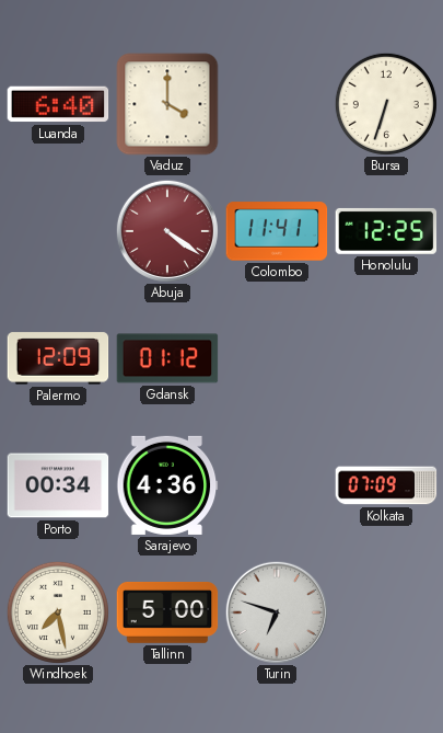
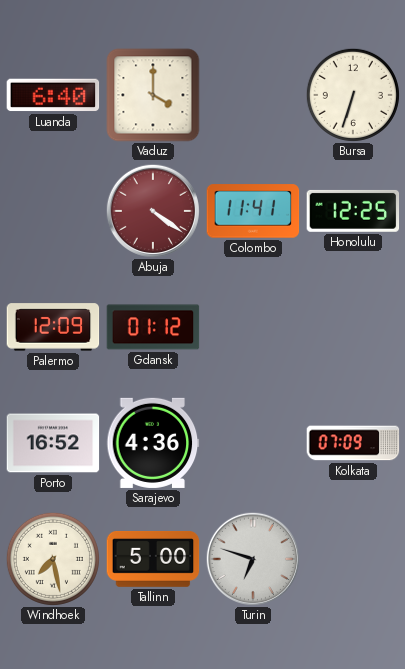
Porto: 00:34 -> 16:52 (53, 443)
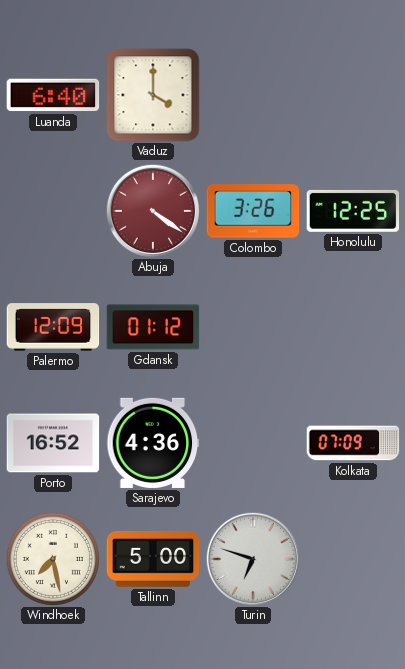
Bursa: 6:33 -> none (353, 95)
Colombo: 11:41 -> 3:26 (253, 211)
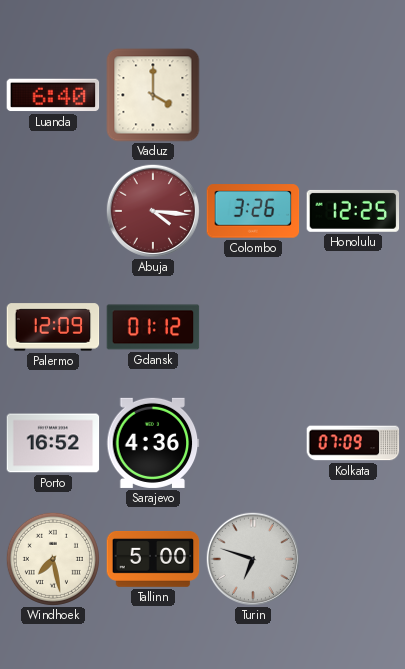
Abuja: 4:21 -> 4:16 (152, 210)
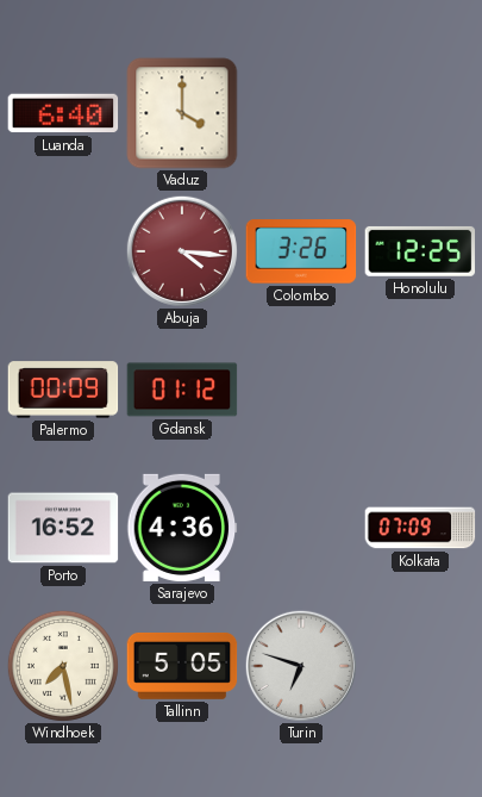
Palermo: 12:09 -> 00:09 (63, 390)
Tallinn: 5:00 -> 5:05 (182, 667)
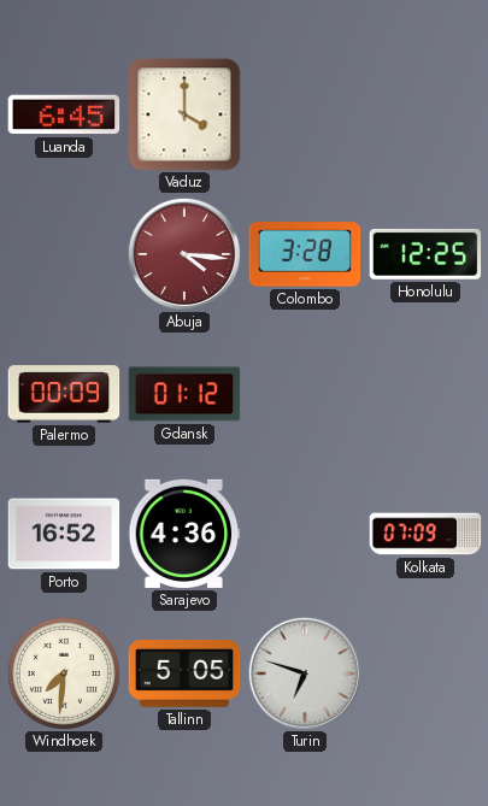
Luanda: 6:40 -> 6:45 (64, 114)
Colombo: 3:26 -> 3:28 (305, 254)
Windhoek: 7:28 -> 7:31 (64, 673)
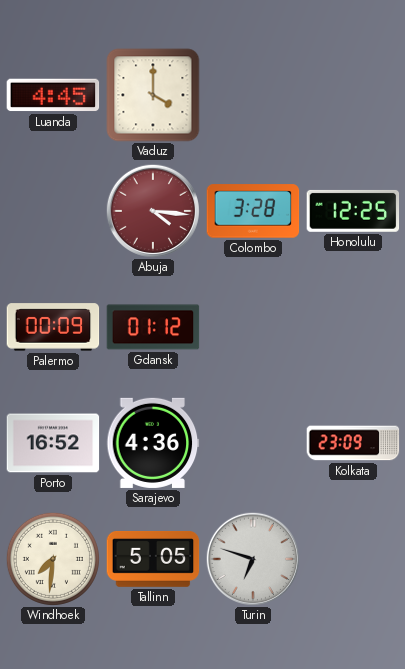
Luanda: 6:45 -> 4:45 (53, 95)
Kolkata: 07:09 -> 23:09 (353, 443)
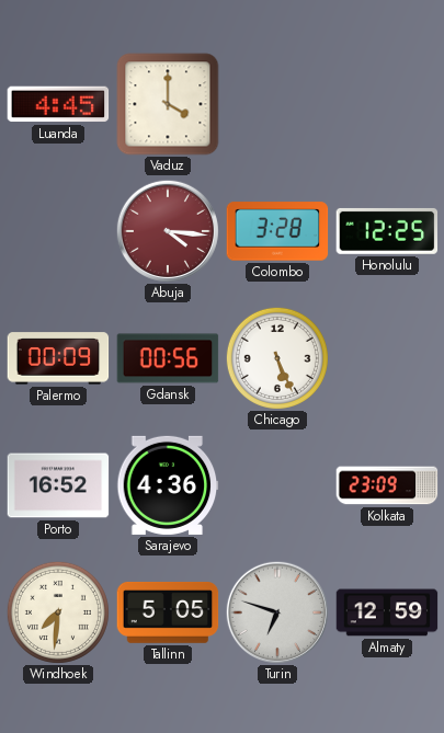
Gdansk: 01:12 -> 00:56 (168, 358)
Chicago: none -> 5:26 (277, 358)
Almaty: none -> 12:59 (387, 612)
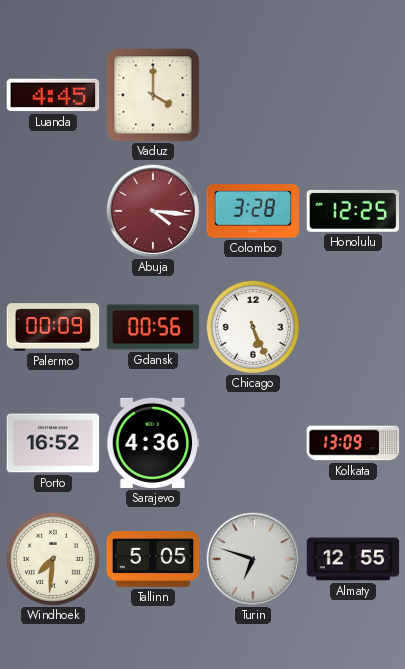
Kolkata: 23:09 -> 13:09 (353, 443)
Almaty: 12:59 -> 12:55 (353, 559)
